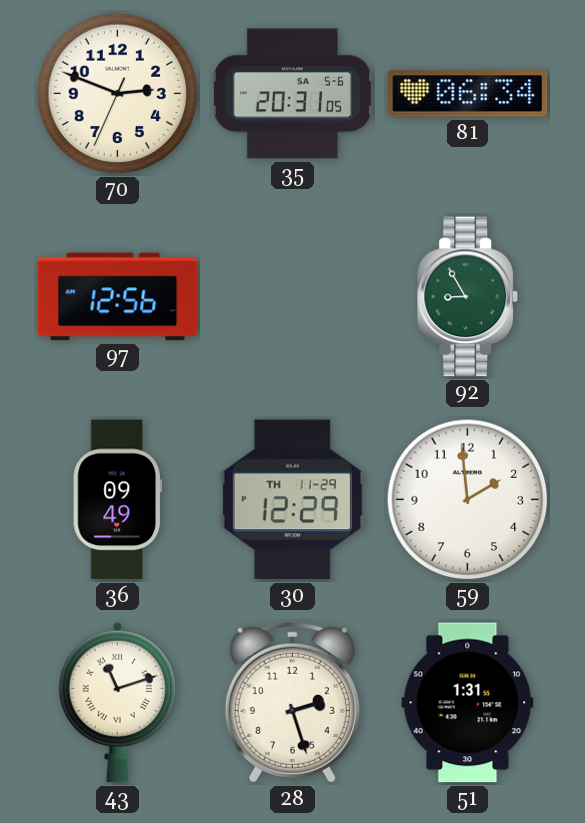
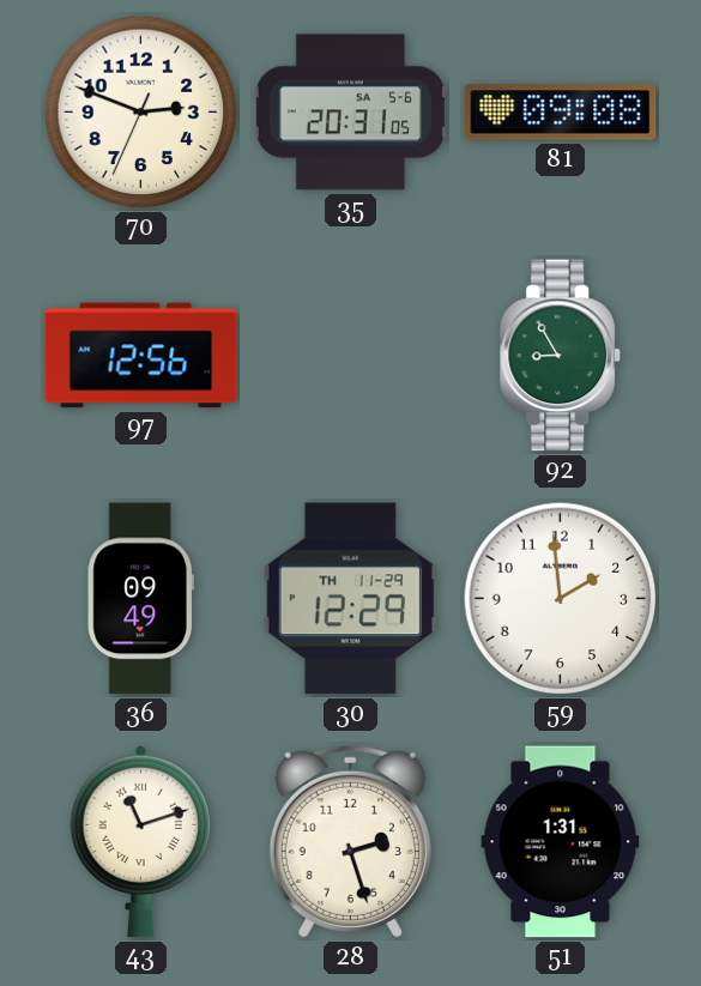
81: 06:34 -> 09:08 (561, 113)
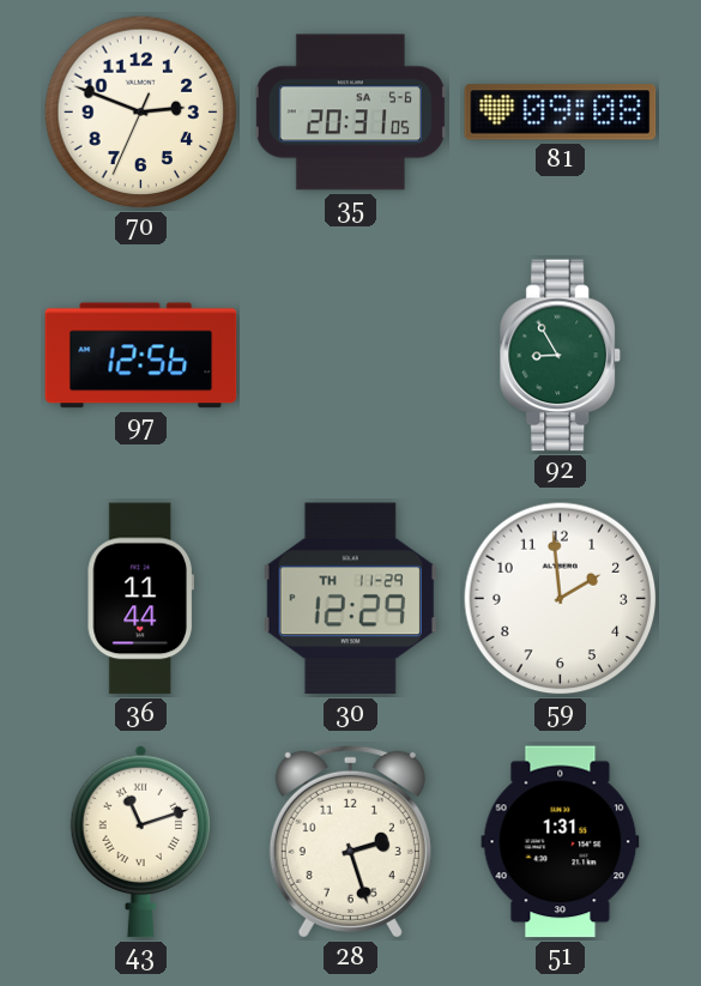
36: 09:49 -> 11:44 (140, 599)
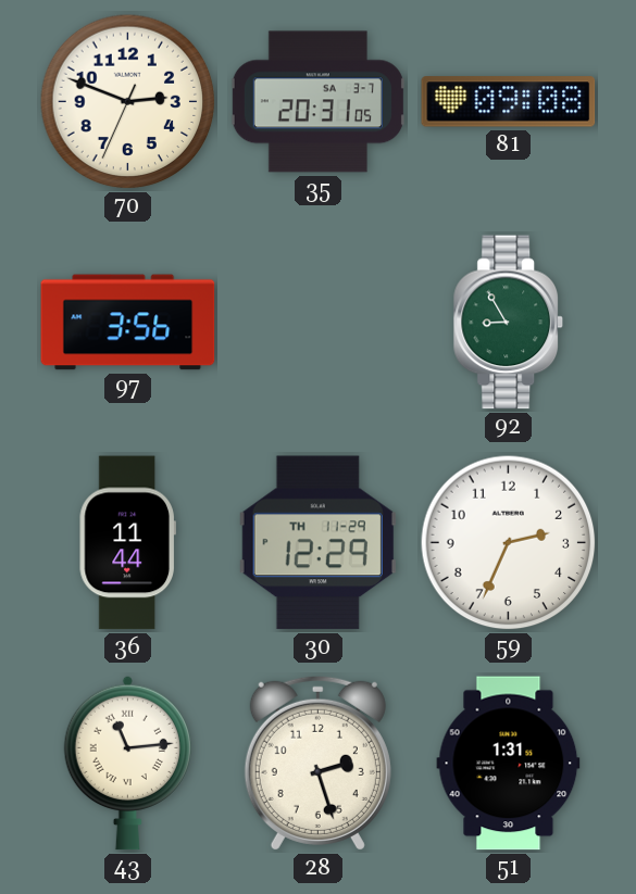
35 date: SA 5-6 -> SA 3-7 (317, 102)
97: 12:56 -> 3:56 (128, 323)
59: 1:59 -> 2:34 (509, 543)
43: 11:12 -> 11:14 (127, 763)
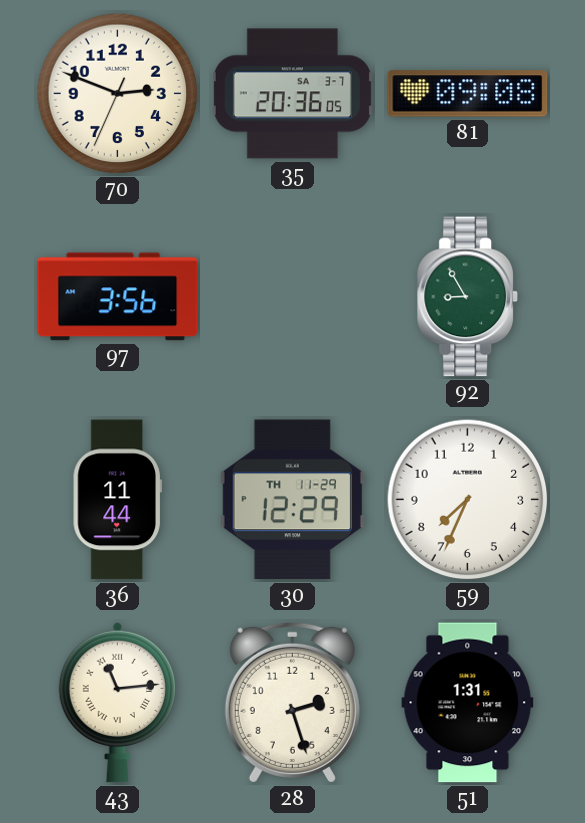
35: 20:31 -> 20:36 (292, 94)
59: 2:34 -> 7:34 (468, 500)
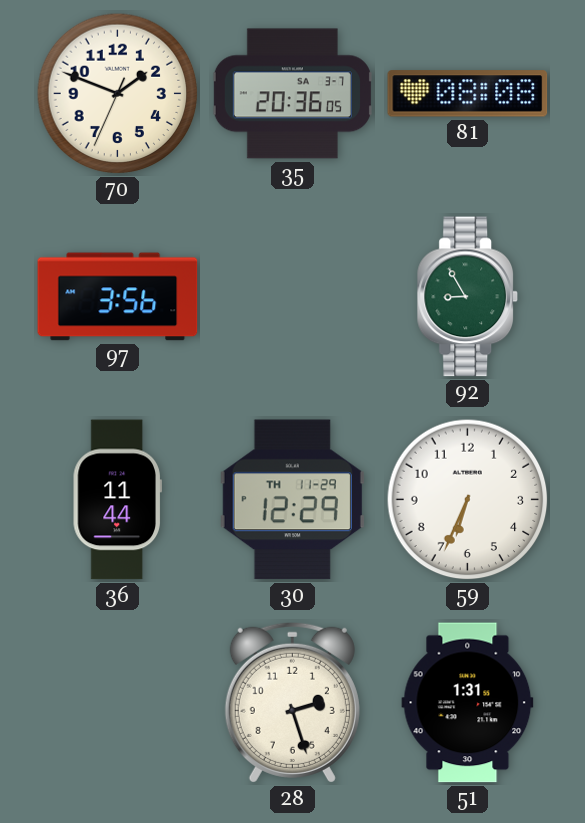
70: 2:48 -> 1:48 (118, 94)
81: 09:08 -> 08:08 (468, 94)
59: 7:34 -> 6:34 (468, 500)
43: 11:14 -> none (117, 702)
